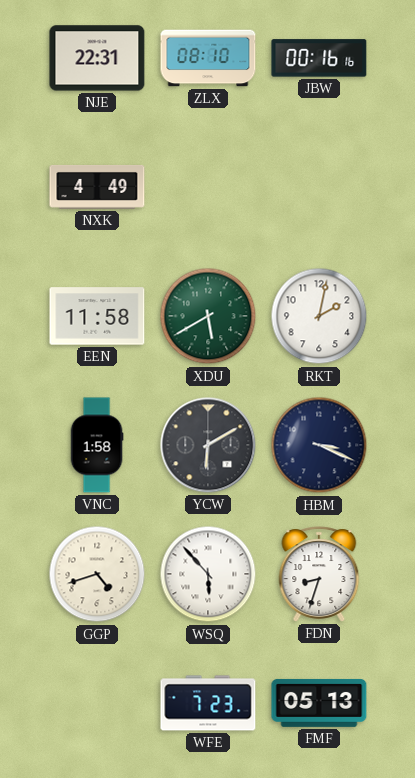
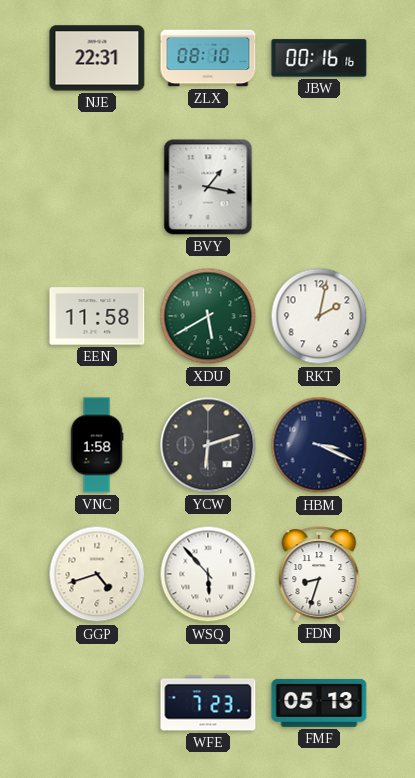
NXK: 4:49 -> none (97, 187)
BVY: none -> 1:17 (208, 187)
YCW: 6:10 -> 6:12 (208, 445)
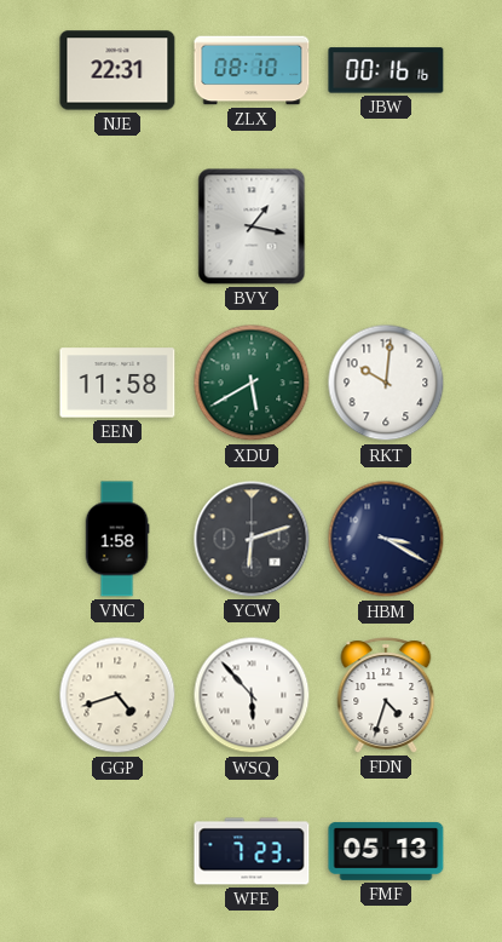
RKT: 2:02 -> 10:01 (386, 383)
HBM: 3:19 -> 3:20 (386, 539)
FDN: 8:33 -> 4:33 (386, 695)
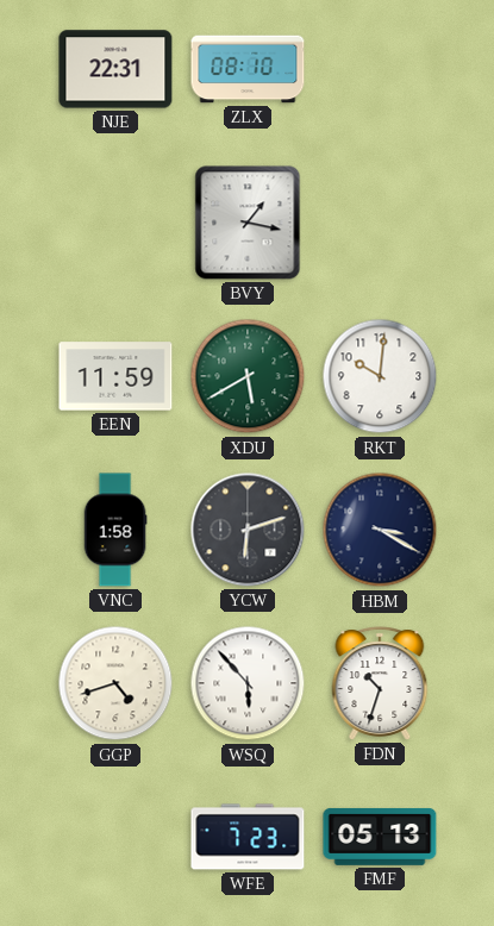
JBW: 00:16 -> none (386, 70)
EEN: 11:58 -> 11:59 (115, 376)
FDN: 4:33 -> 10:33 (380, 683)
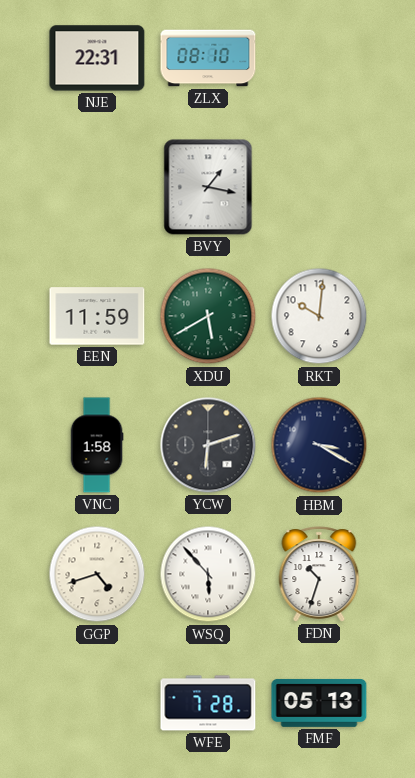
WFE: 7:23 -> 7:28 (208, 703)
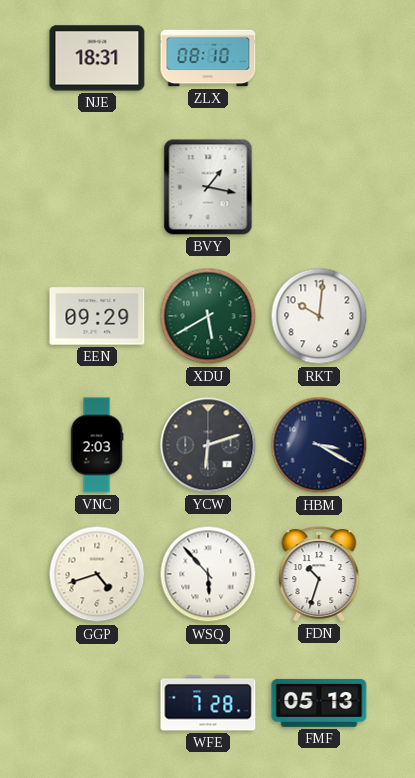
NJE: 22:31 -> 18:31 (97, 58)
EEN: 11:59 -> 09:29 (97, 316)
VNC: 1:58 -> 2:03 (97, 445)
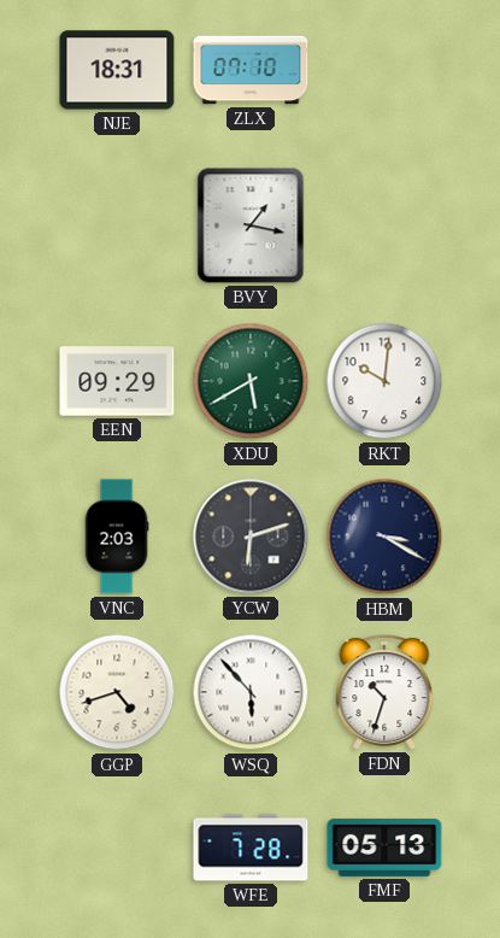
ZLX: 08:10 -> 07:10 (251, 70)
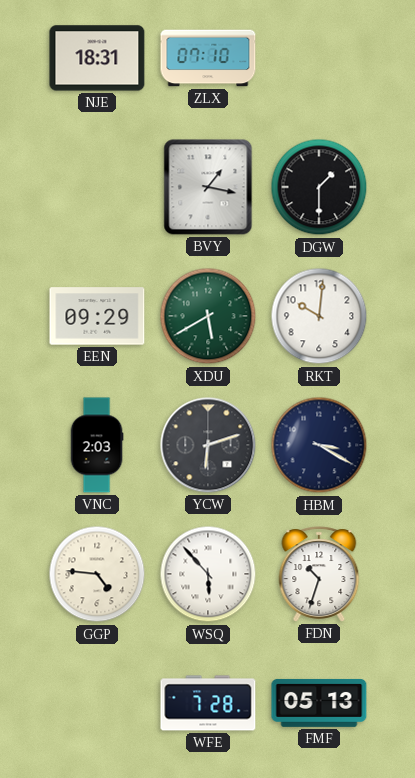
DGW: none -> 1:30 (319, 187)
GGP: 4:42 -> 4:46 (97, 574)
